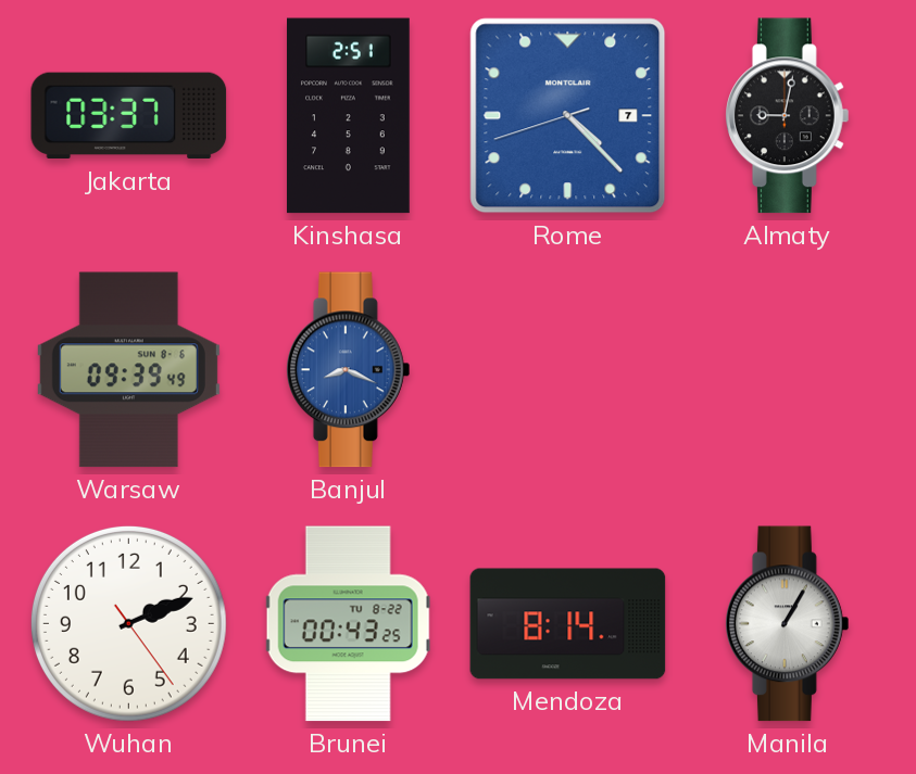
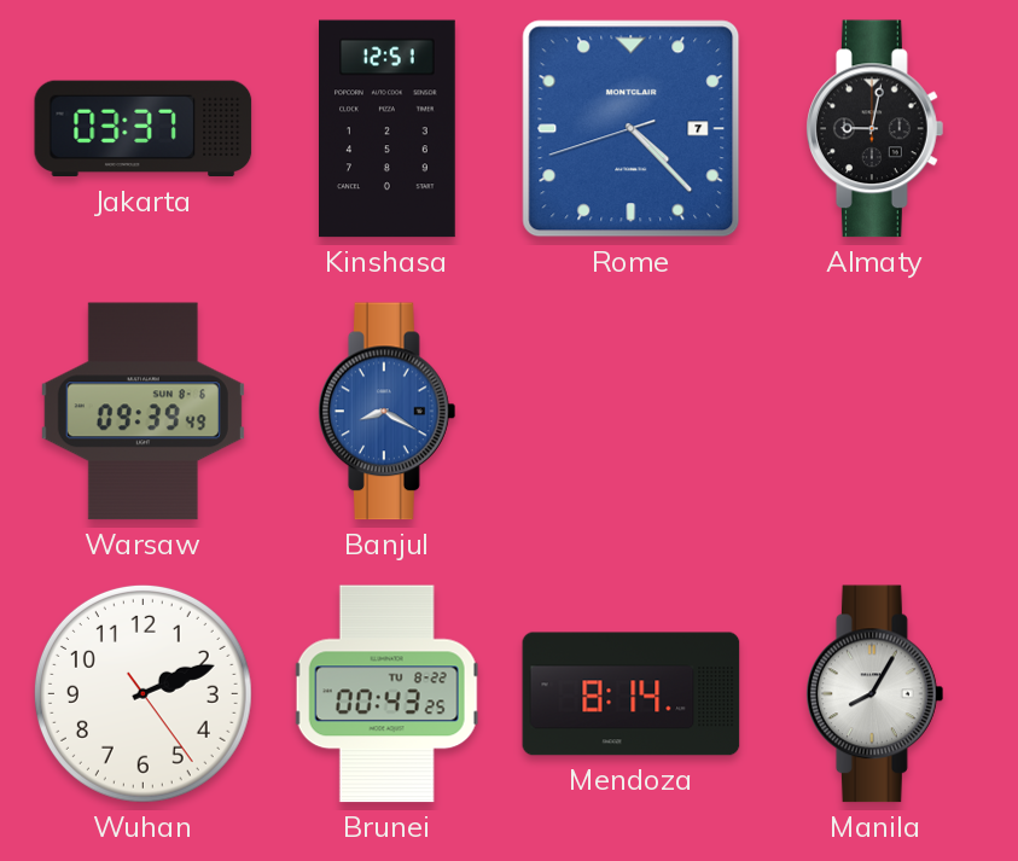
Kinshasa: 2:51 -> 12:51 (388, 129)
Banjul: 8:19 -> 8:20 (388, 412)
Manila: 1:05 -> 8:05 (876, 694)
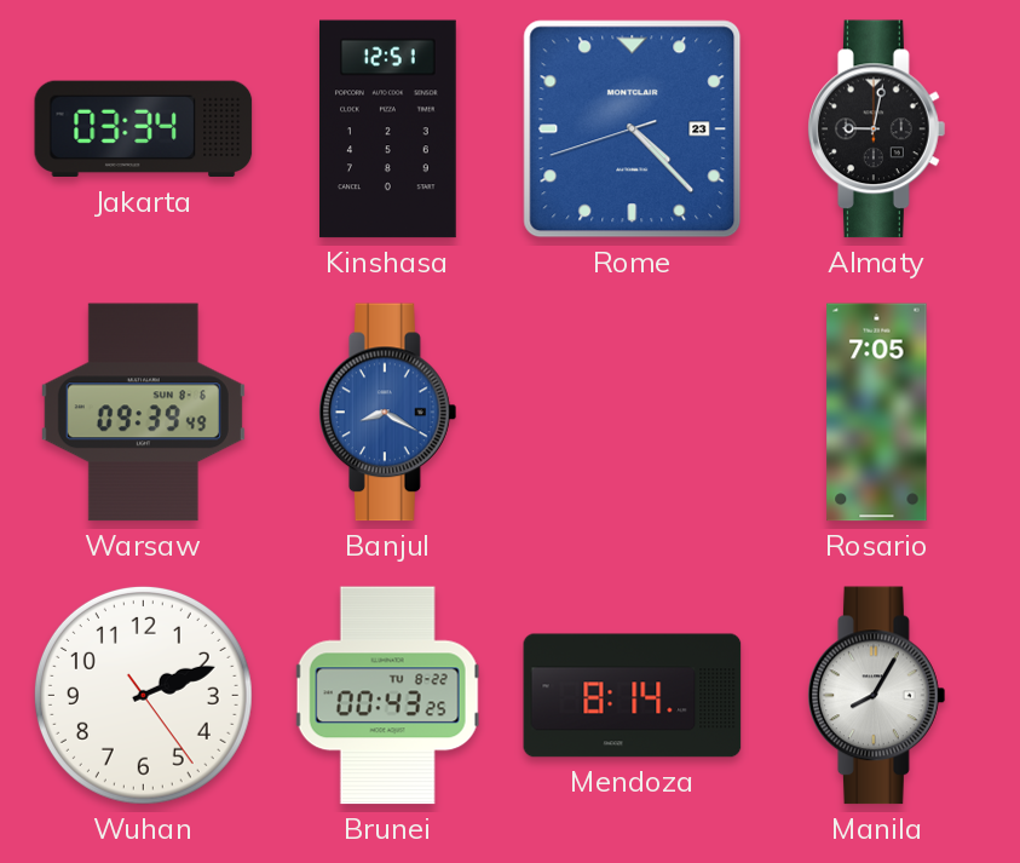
Jakarta: 03:37 -> 03:34 (144, 130)
Rome date: 7 -> 23 (633, 130)
Rosario: none -> 7:05 (877, 413)
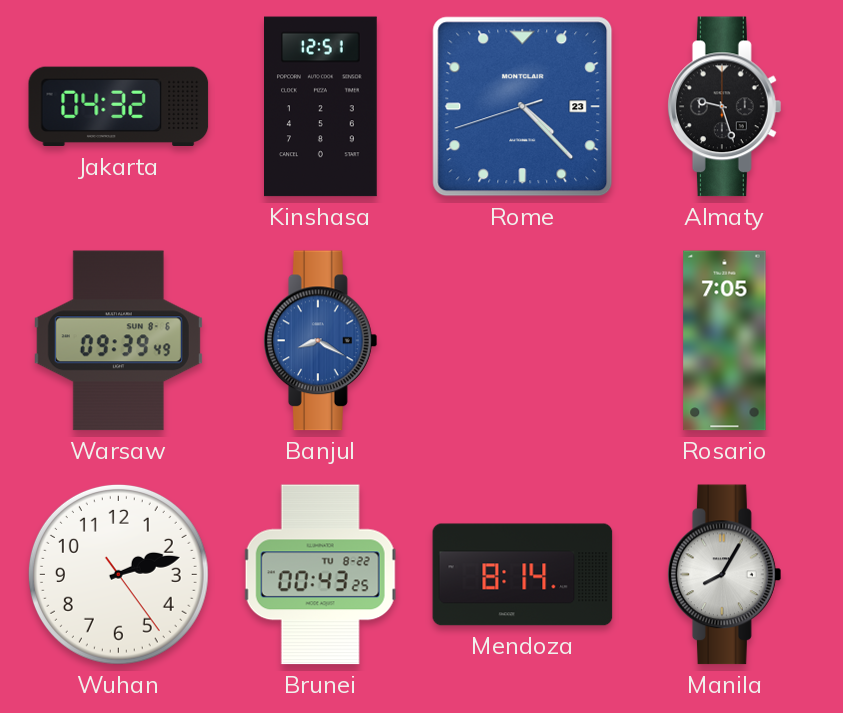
Jakarta: 03:34 -> 04:32 (119, 107)
Almaty: 9:02 -> 9:27 (725, 107)
Wuhan: 2:11 -> 2:12 (118, 574)
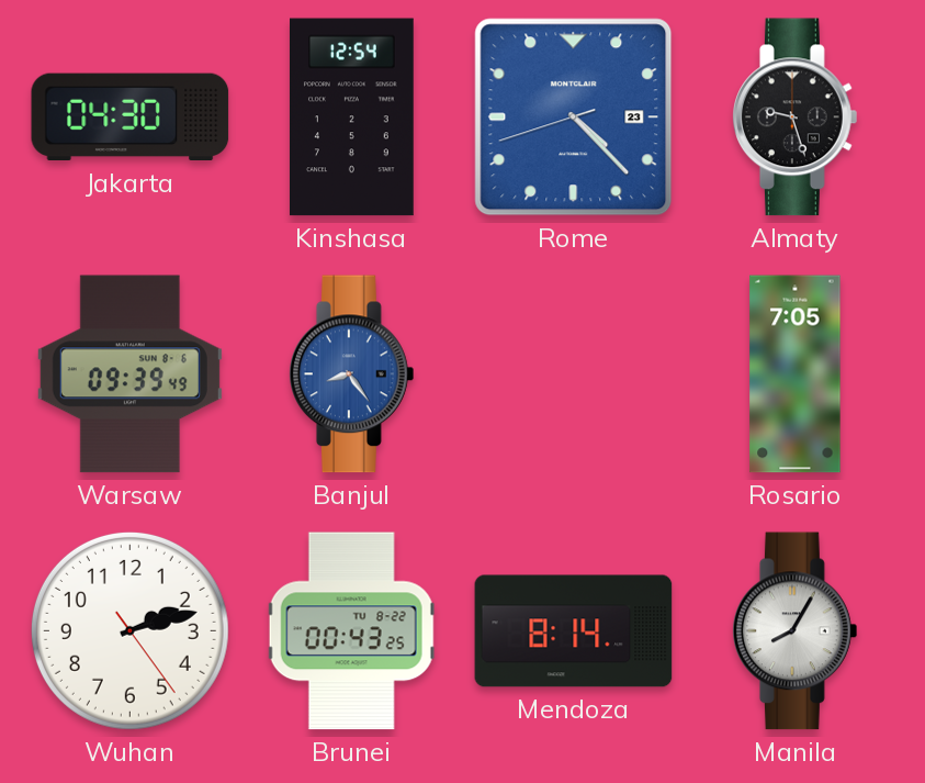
Jakarta: 04:32 -> 04:30 (131, 118)
Kinshasa: 12:51 -> 12:54 (352, 118)
Banjul: 8:20 -> 8:24 (352, 374)
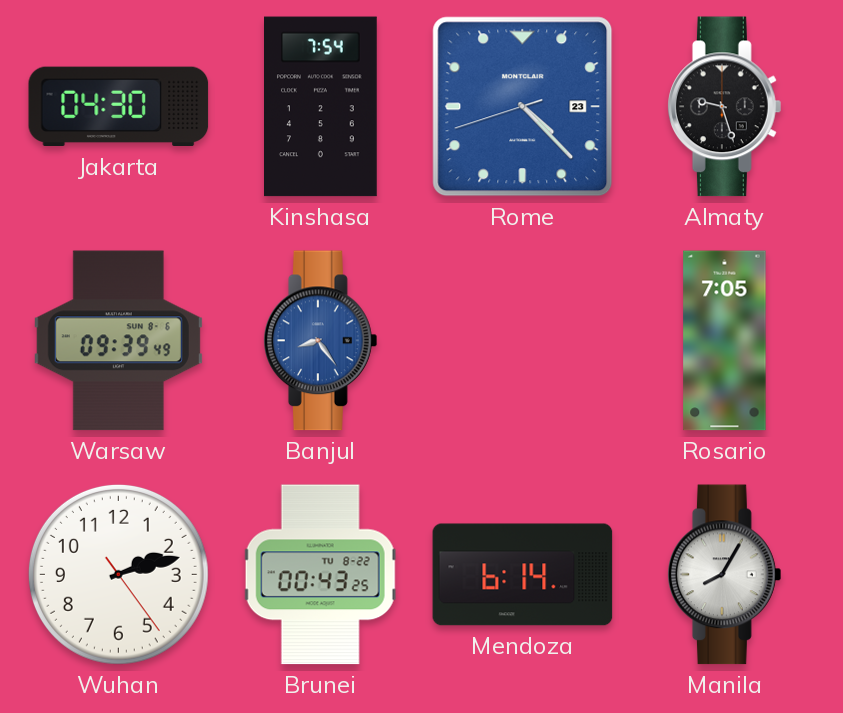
Kinshasa: 12:54 -> 7:54 (321, 107)
Mendoza: 8:14 -> 6:14 (523, 575)
